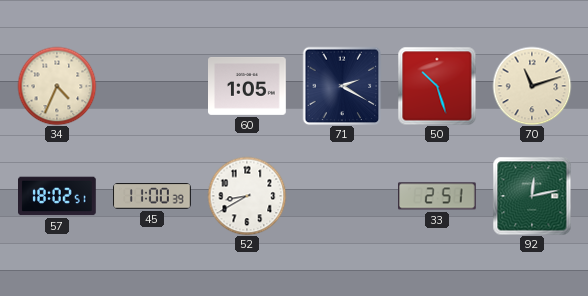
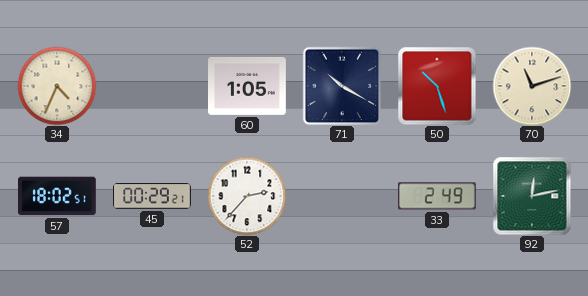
71: 2:20 -> 10:20 (342, 86)
45: 11:00 -> 00:29 (152, 196)
52: 8:40 -> 2:37 (247, 196)
33: 2:51 -> 2:49 (438, 196)
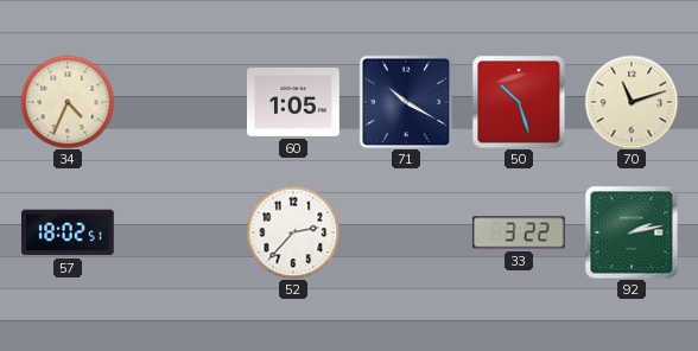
45: 00:29 -> none (152, 196)
33: 2:49 -> 3:22 (520, 232)
92: 12:13 -> 2:13 (632, 232)
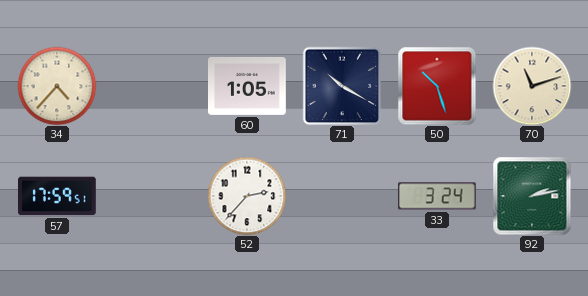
34: 4:34 -> 4:37 (57, 86)
57: 18:02 -> 17:59 (58, 196)
33: 3:22 -> 3:24 (438, 196)
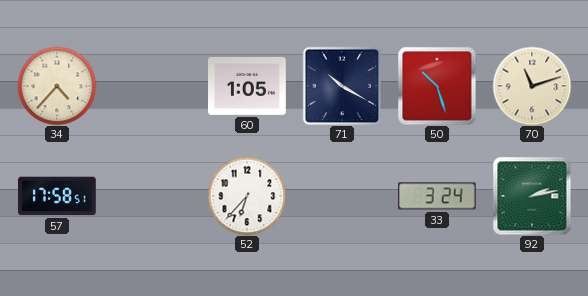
57: 17:59 -> 17:58 (58, 196)
52: 2:37 -> 6:37 (247, 196)
